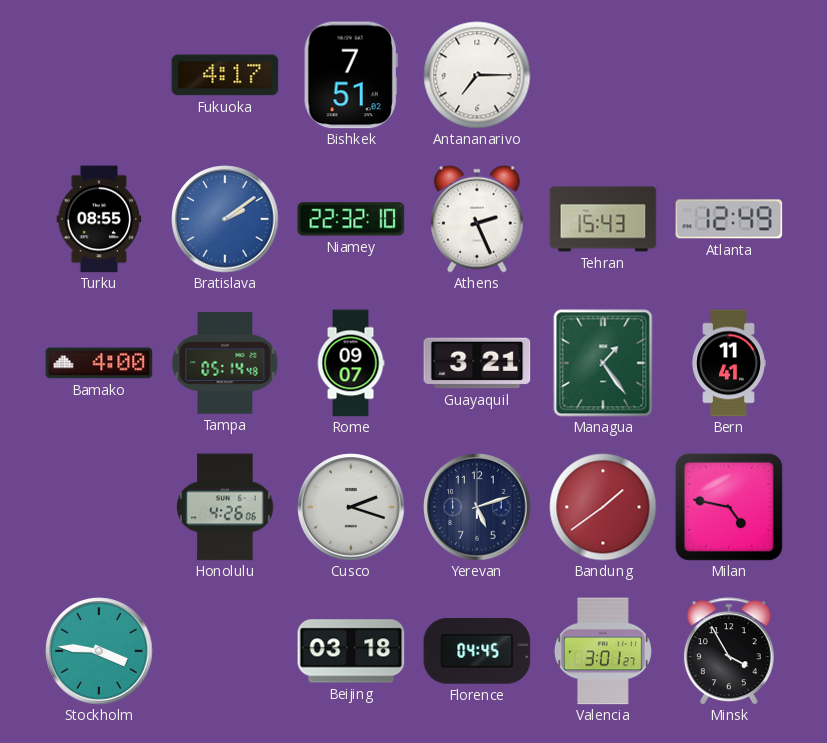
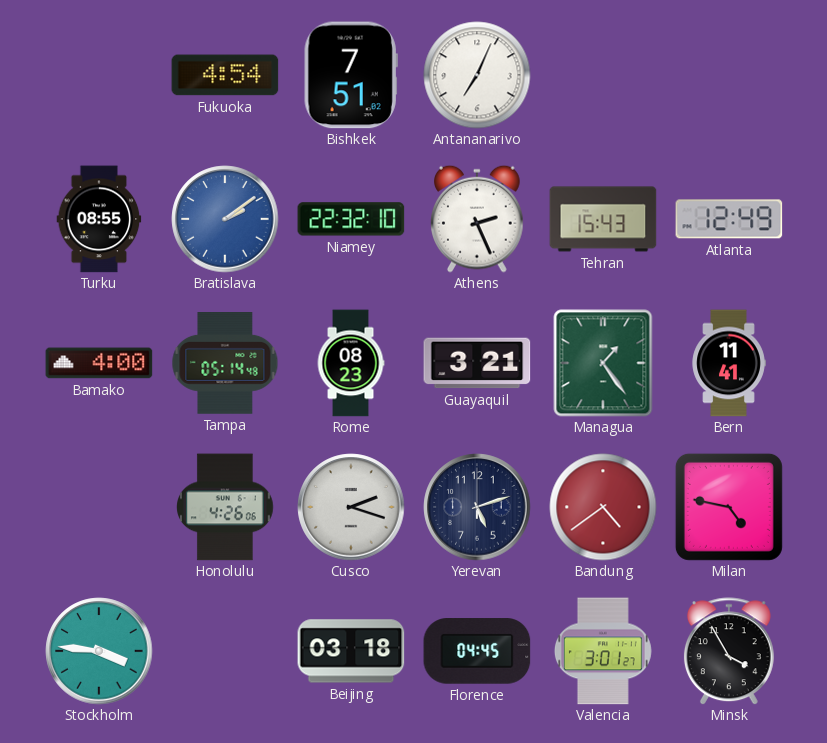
Fukuoka: 4:17 -> 4:54 (225, 75)
Antananarivo: 7:15 -> 7:04 (477, 75)
Rome: 09:07 -> 08:23 (351, 363)
Bandung: 1:39 -> 4:39 (603, 507)
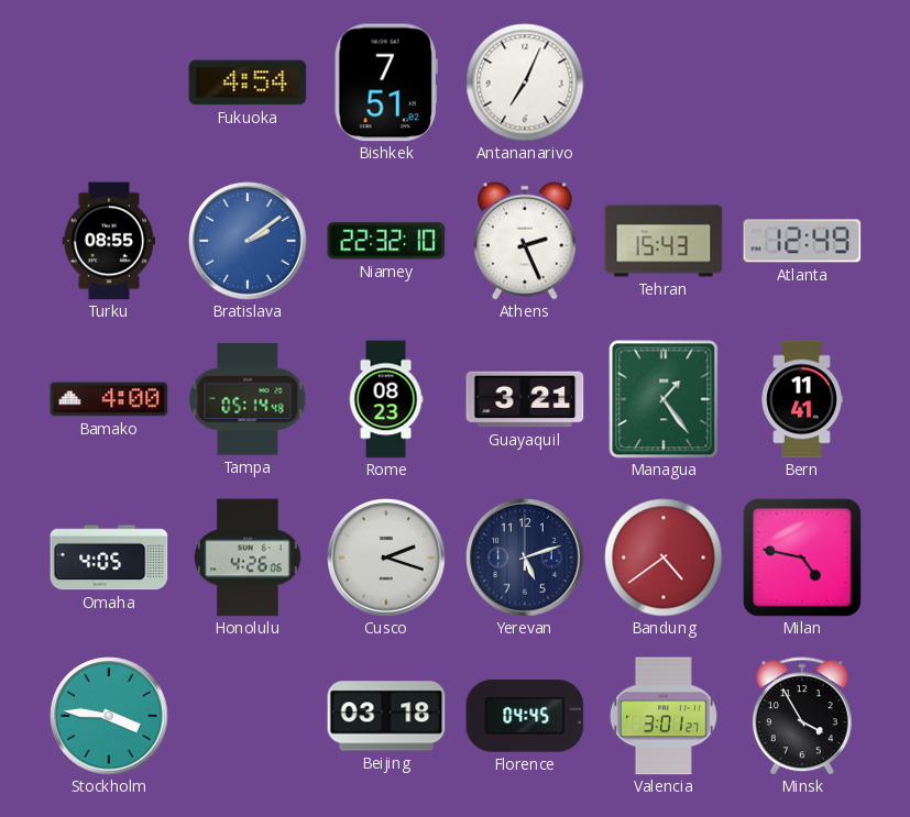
Omaha: none -> 4:05 (109, 557)
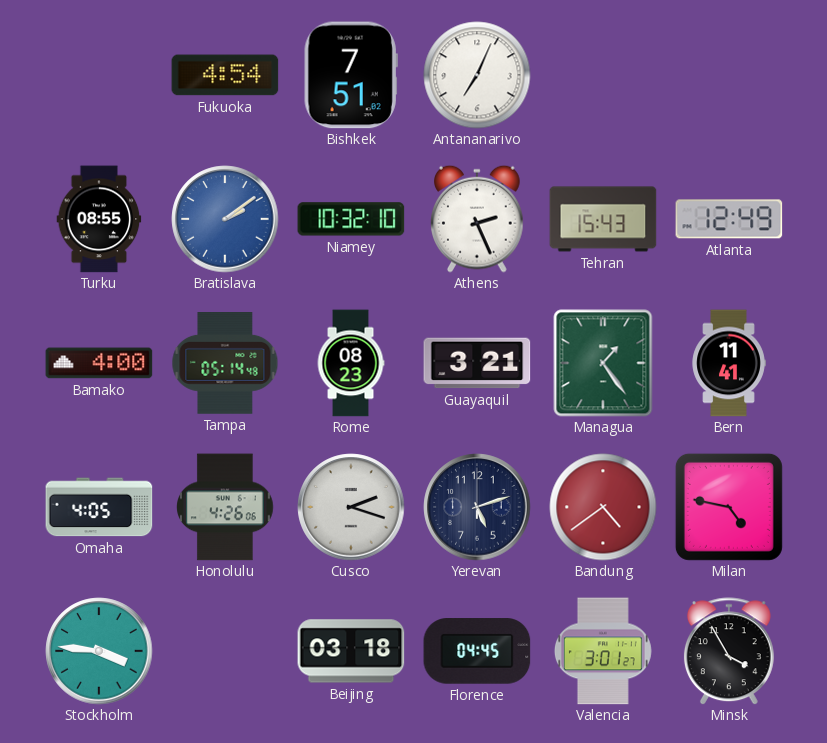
Niamey: 22:32 -> 10:32 (351, 219)
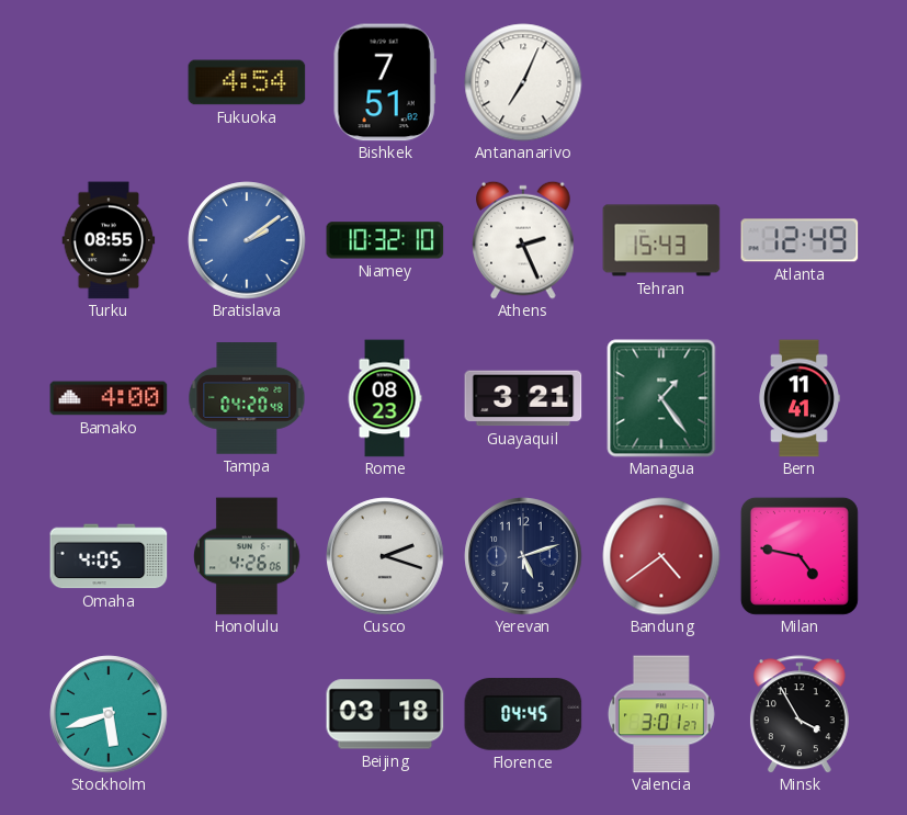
Tampa: 05:14 -> 04:20 (247, 399)
Stockholm: 3:46 -> 5:42 (109, 714)
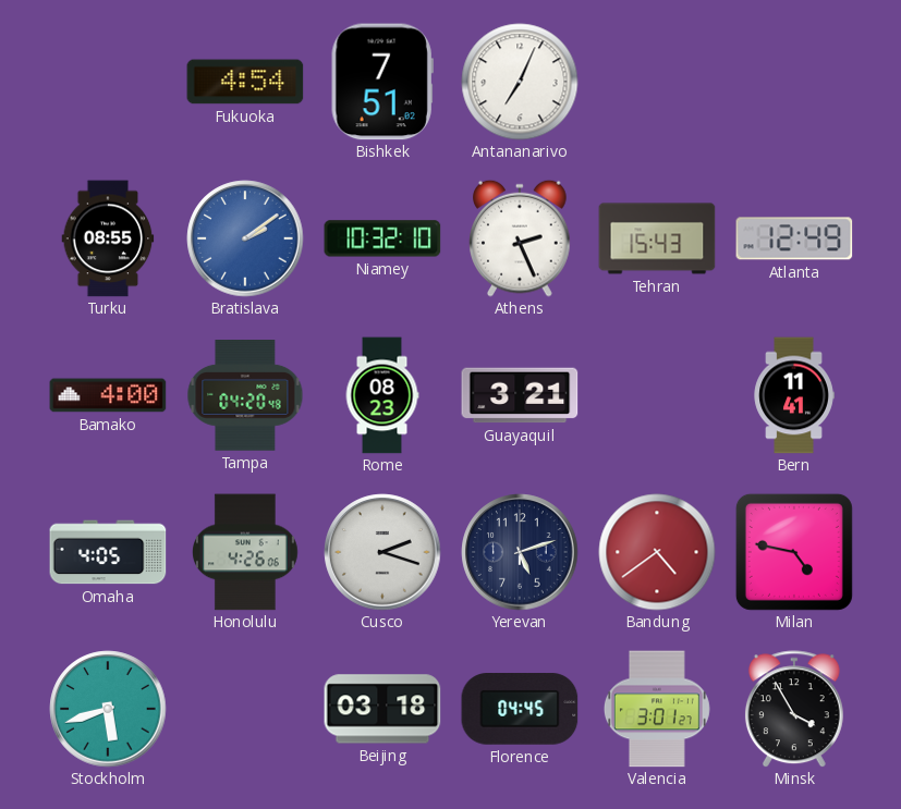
Managua: 1:24 -> none (661, 398)
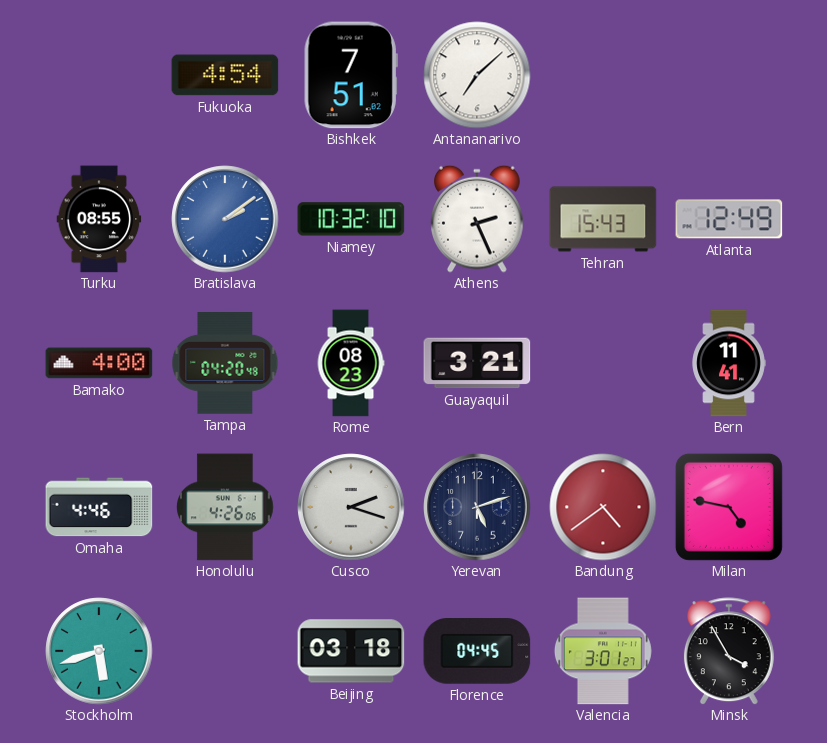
Antananarivo: 7:04 -> 7:08 (477, 75)
Omaha: 4:05 -> 4:46 (99, 507)
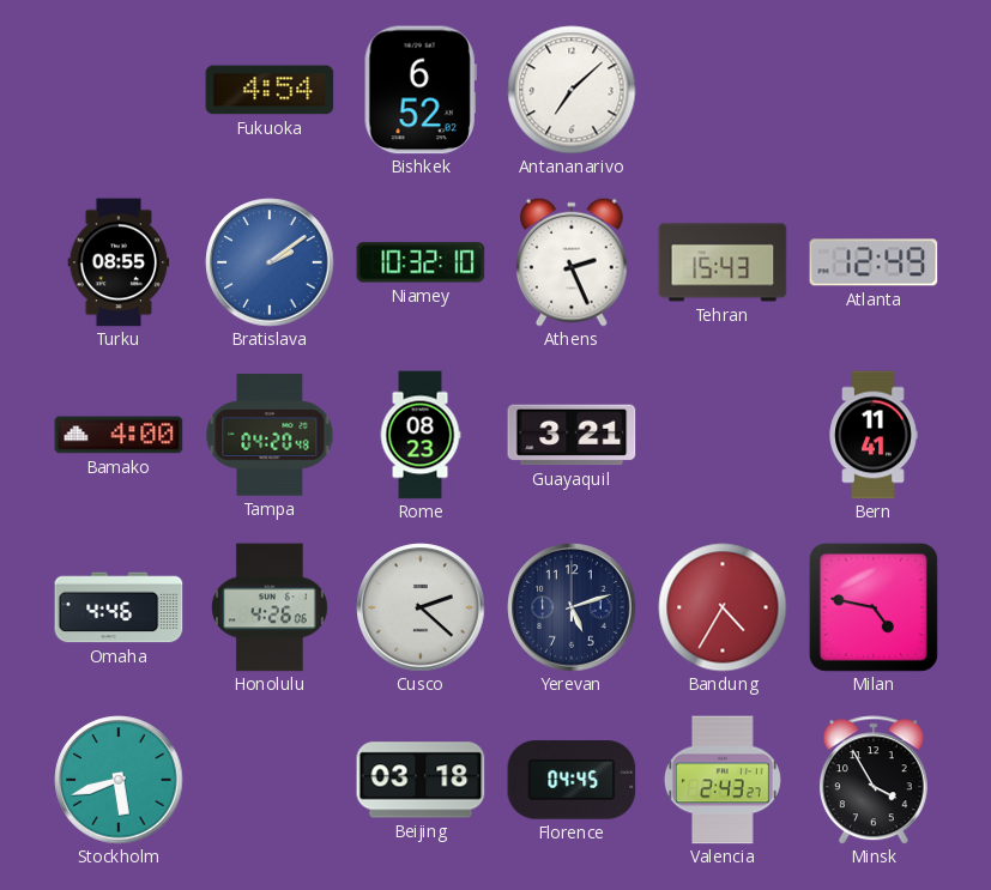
Bishkek: 7:51 -> 6:52 (421, 90)
Cusco: 2:18 -> 2:22 (421, 607)
Bandung: 4:39 -> 4:35 (723, 607)
Valencia: 3:01 -> 2:43 (723, 780)
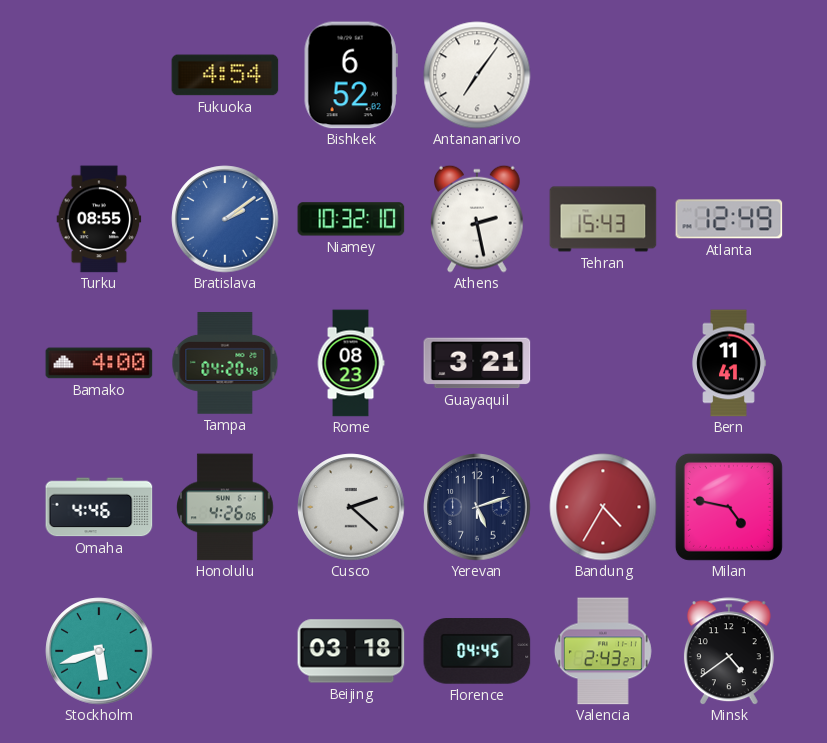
Antananarivo: 7:08 -> 7:06 (477, 75)
Athens: 2:26 -> 2:28 (478, 219)
Minsk: 3:55 -> 4:39 (729, 651)
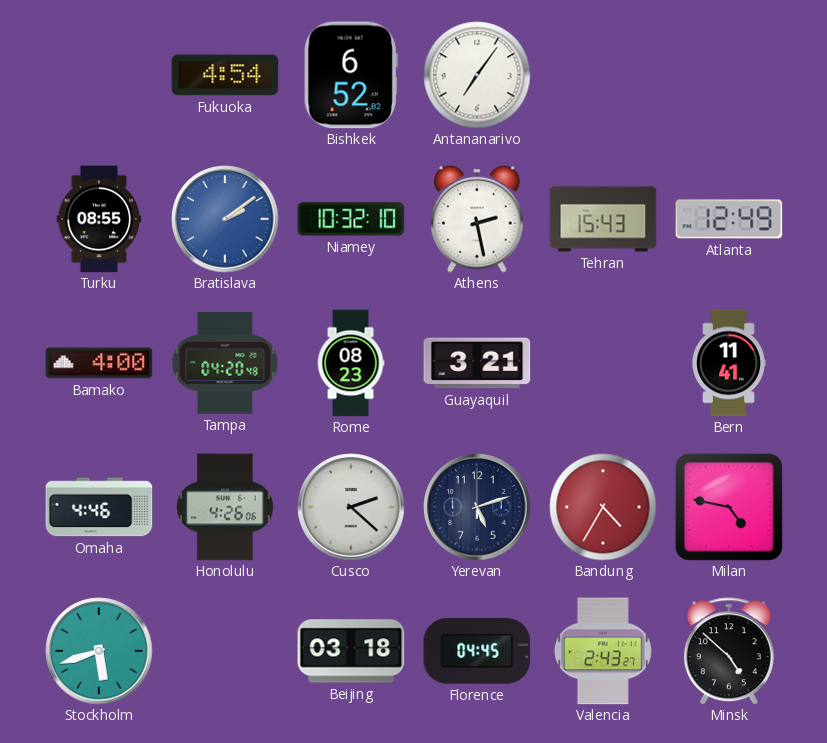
Minsk: 4:39 -> 4:52 (729, 651)
